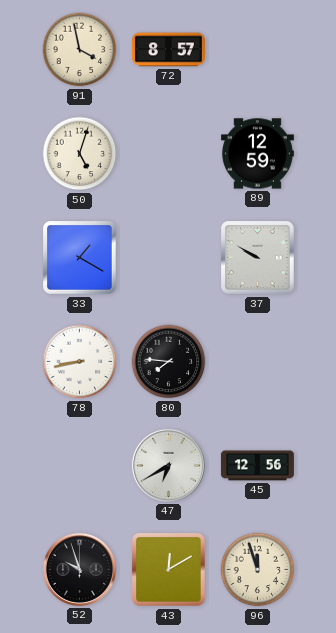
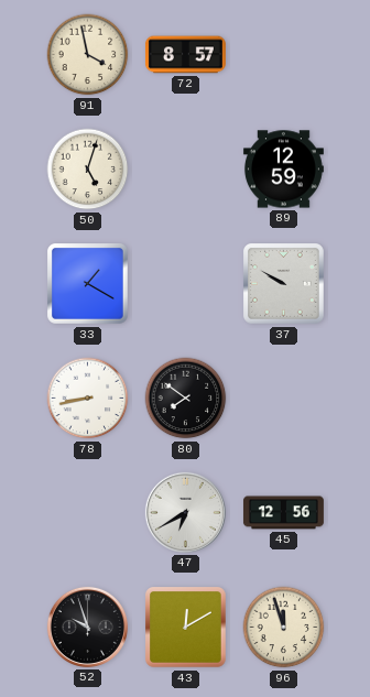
80: 7:46 -> 7:51 (186, 399)
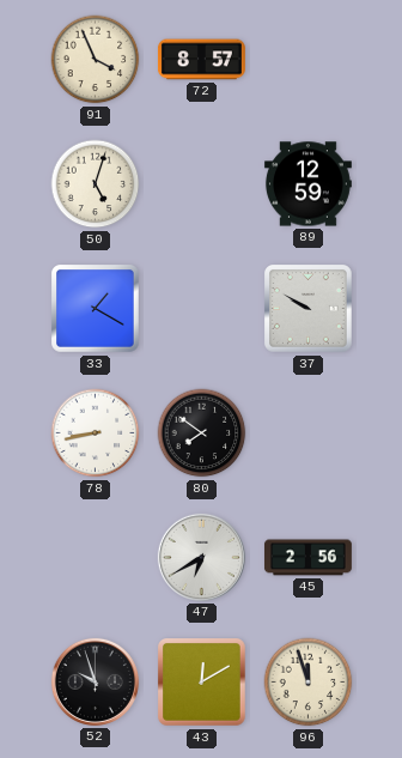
91: 3:58 -> 3:56 (96, 60)
45: 12:56 -> 2:56 (307, 558)
